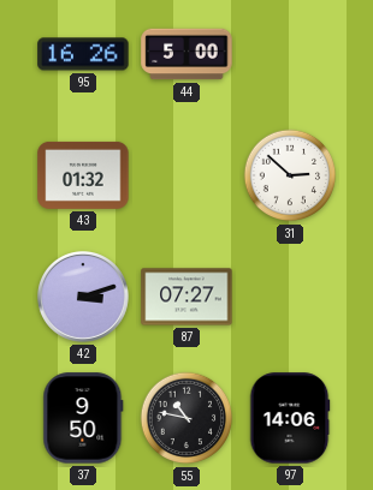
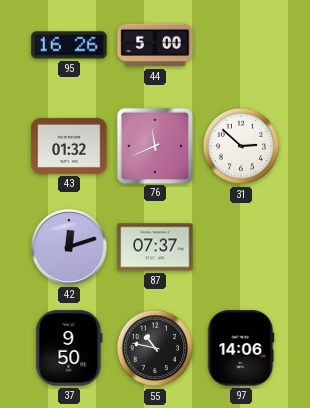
76: none -> 11:41 (154, 145)
42: 3:12 -> 12:12 (69, 247)
87: 07:27 -> 07:37 (155, 247)
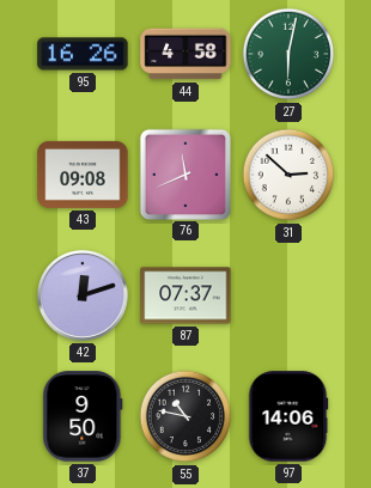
44: 5:00 -> 4:58 (185, 54)
27: none -> 6:02 (288, 54)
43: 01:32 -> 09:08 (83, 175)
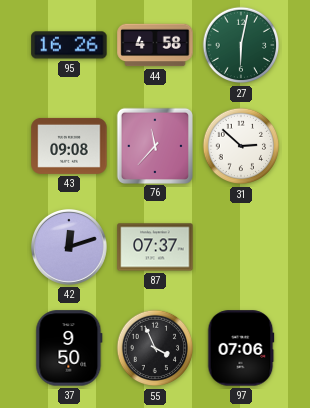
76: 11:41 -> 11:37 (154, 145)
55: 10:47 -> 3:56 (155, 348)
97: 14:06 -> 07:06 (241, 348)
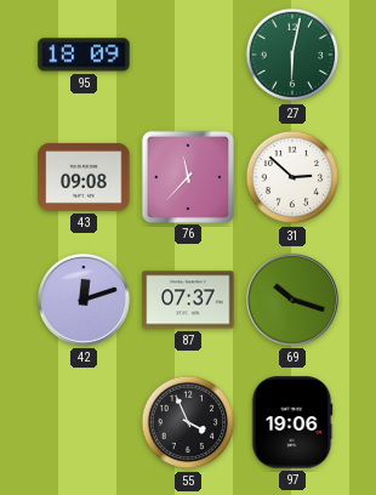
95: 16:26 -> 18:09 (84, 55)
44: 4:58 -> none (155, 45)
69: none -> 10:18 (292, 300)
37: 9:50 -> none (69, 348)
97: 07:06 -> 19:06 (292, 422)
